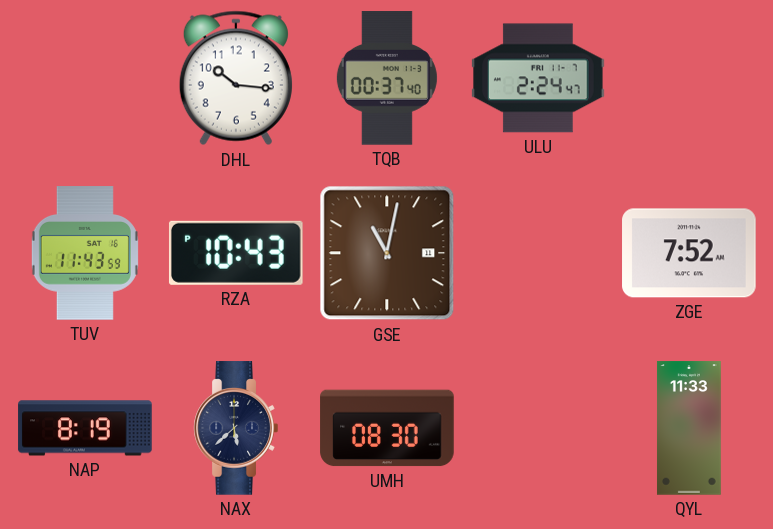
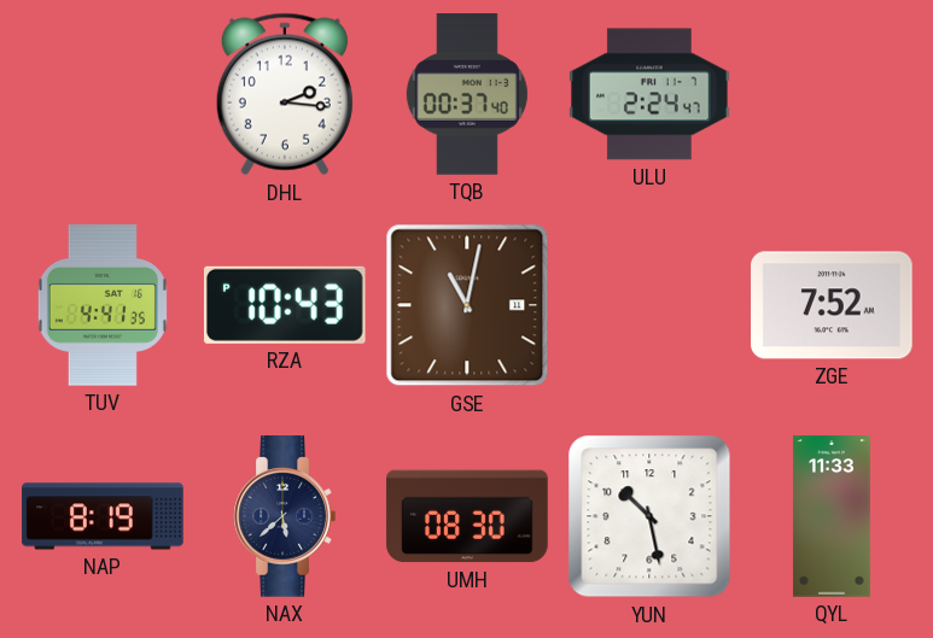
DHL: 10:16 -> 2:16 (285, 94)
TUV: 11:43 -> 4:41 (103, 305)
YUN: none -> 10:28 (649, 516)
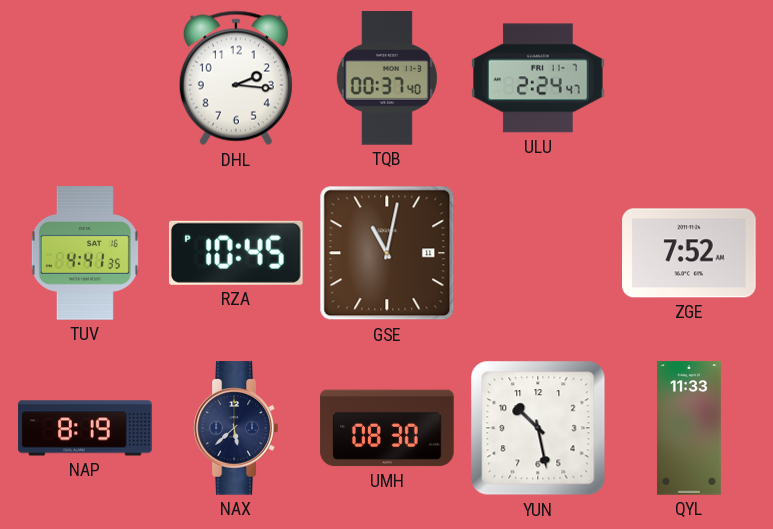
RZA: 10:43 -> 10:45 (236, 253)
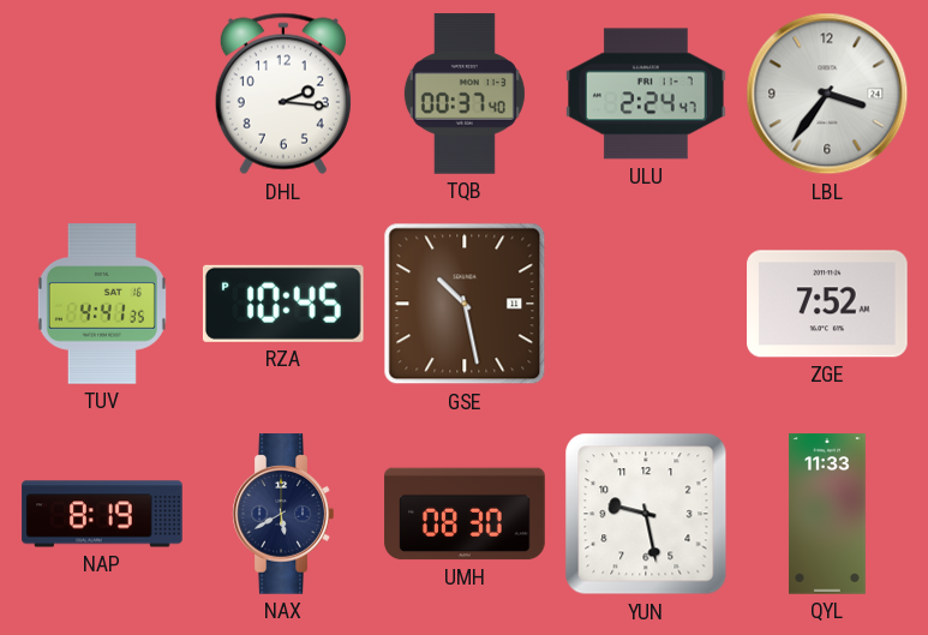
LBL: none -> 3:36 (827, 94)
GSE: 11:02 -> 10:28 (465, 304)
NAX: 5:38 -> 5:40 (283, 514)
YUN: 10:28 -> 9:28 (646, 514)
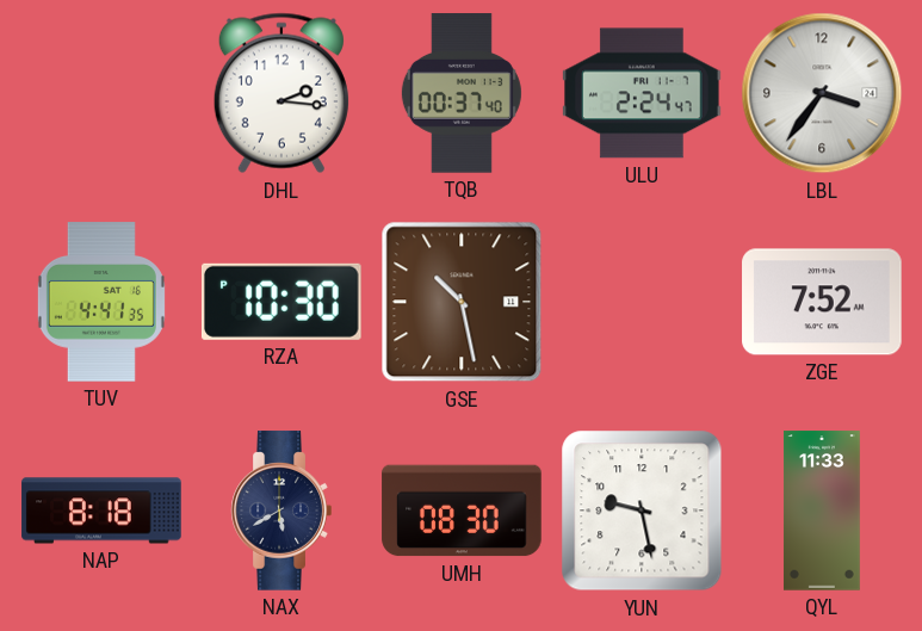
RZA: 10:45 -> 10:30 (281, 302)
NAP: 8:19 -> 8:18 (101, 511)
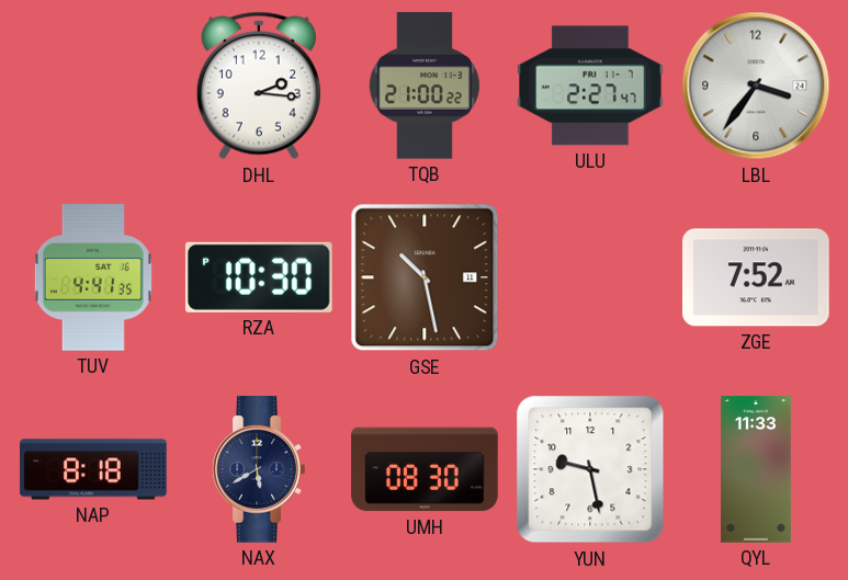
TQB: 00:37 -> 21:00 (425, 86)
ULU: 2:24 -> 2:27 (590, 86)
